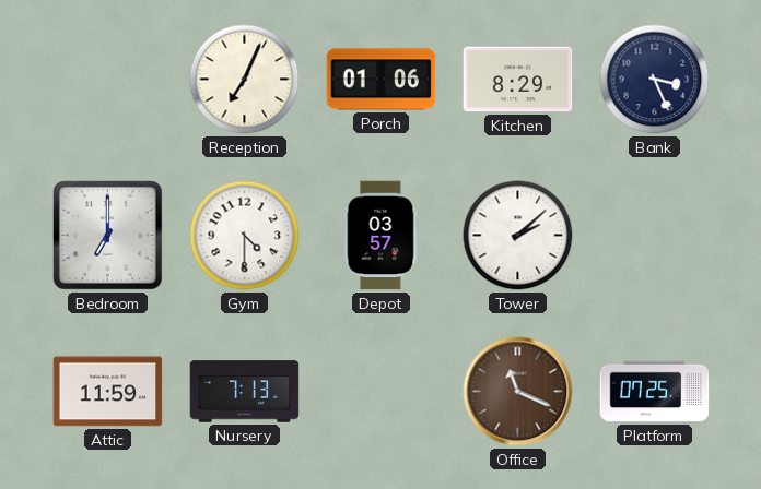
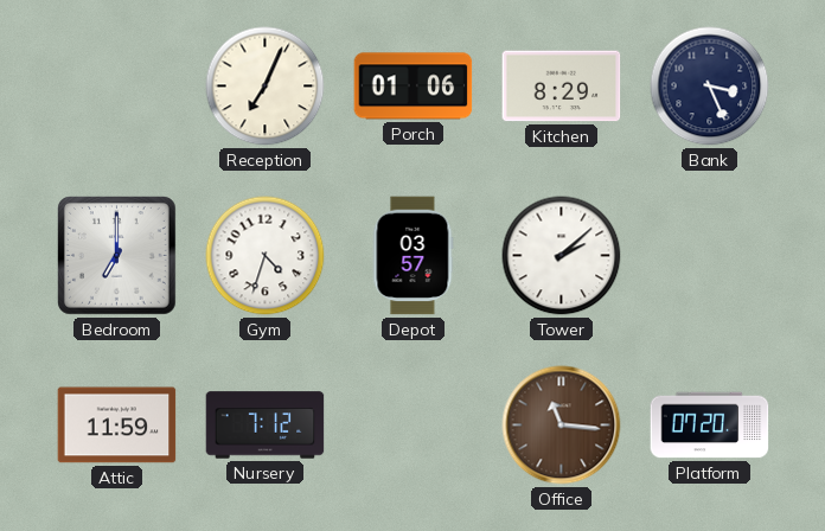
Gym: 4:30 -> 4:33 (266, 256)
Nursery: 7:13 -> 7:12 (266, 426)
Office: 11:19 -> 11:16 (562, 426)
Platform: 07:25 -> 07:20 (710, 426)
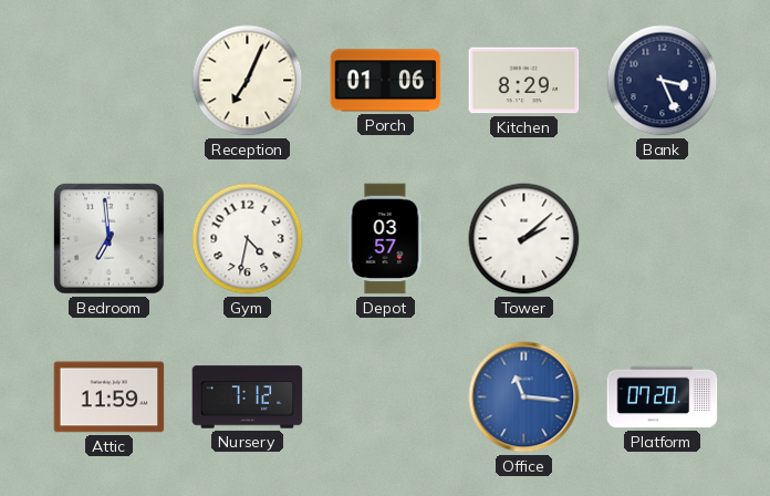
Bedroom: 7:00 -> 6:59 (110, 239)
Gym: 4:33 -> 4:32 (248, 239)
Office dial: brown -> blue (524, 397)
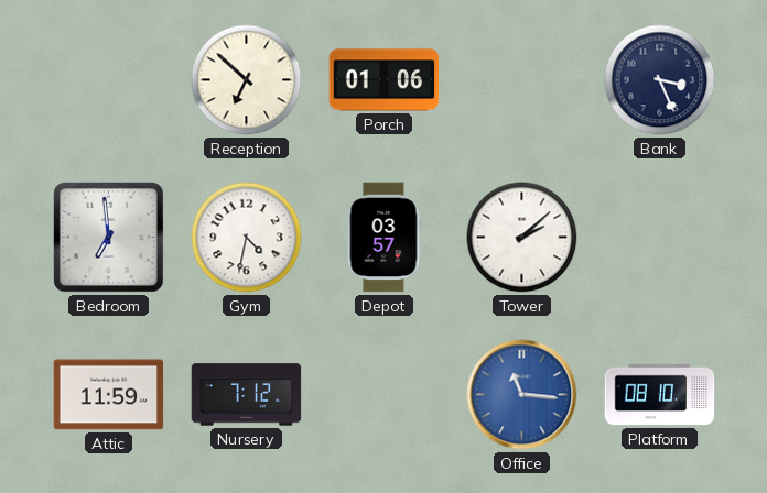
Reception: 7:04 -> 6:52 (247, 80)
Kitchen: 8:29 -> none (524, 81)
Platform: 07:20 -> 08:10 (660, 395)
